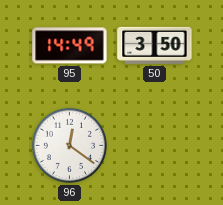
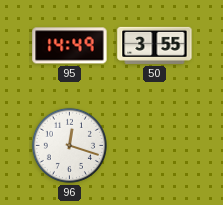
50: 3:50 -> 3:55 (155, 45)
96: 12:21 -> 12:18 (69, 145)
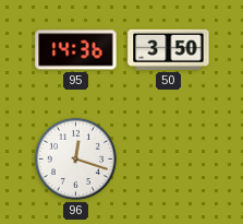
95: 14:49 -> 14:36 (76, 50)
50: 3:55 -> 3:50 (169, 49)
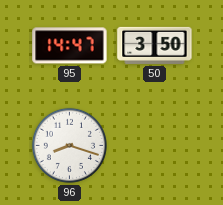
95: 14:36 -> 14:47 (70, 46)
96: 12:18 -> 8:18 (69, 145)
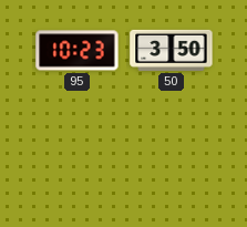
95: 14:47 -> 10:23 (78, 51)
96: 8:18 -> none (69, 145)
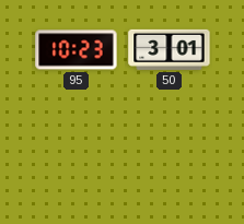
50: 3:50 -> 3:01 (170, 49)
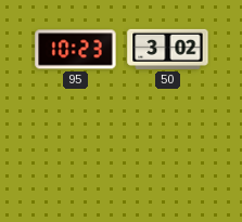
50: 3:01 -> 3:02 (168, 49)
